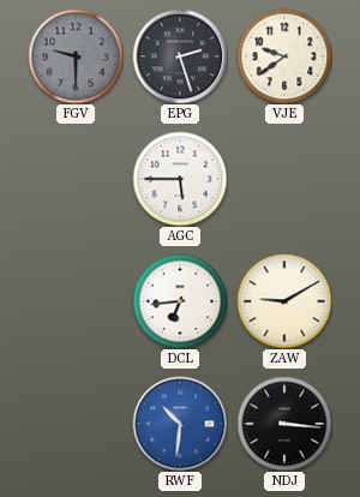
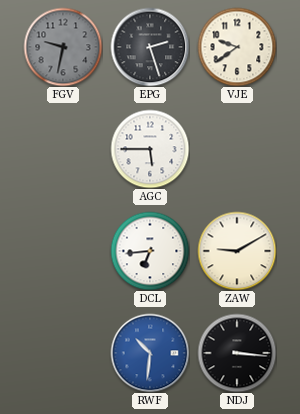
FGV: 9:30 -> 9:32 (63, 47)
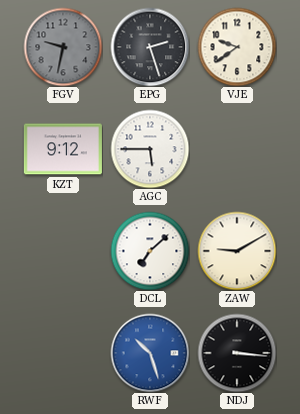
KZT: none -> 9:12 (63, 149)
DCL: 6:44 -> 7:08 (150, 251)
RWF: 10:31 -> 10:27 (150, 353)
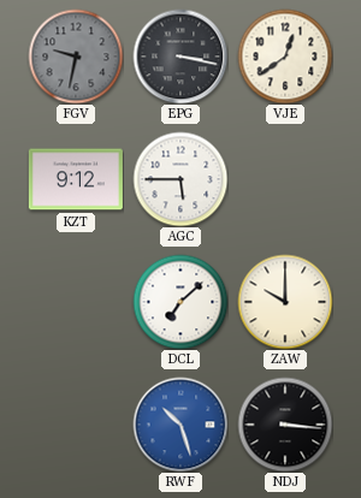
EPG: 2:27 -> 3:17 (180, 57)
VJE: 9:39 -> 12:39 (285, 57)
ZAW: 9:10 -> 10:00 (285, 302)
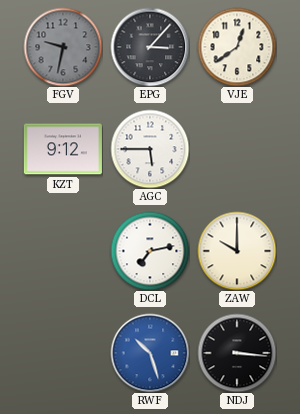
EPG: 3:17 -> 3:07 (150, 47)
DCL: 7:08 -> 7:13 (150, 251)
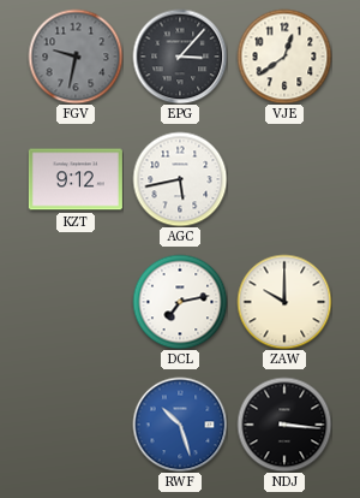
AGC: 5:45 -> 5:43 (180, 179)
